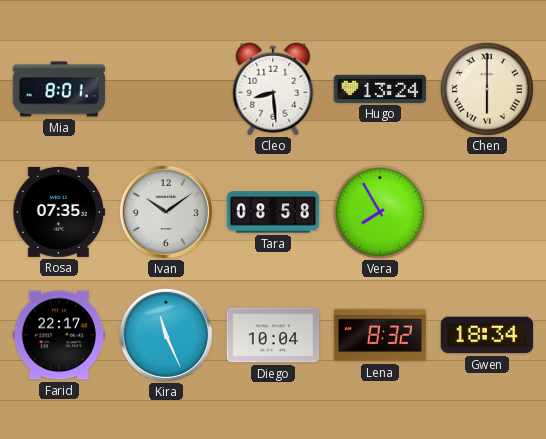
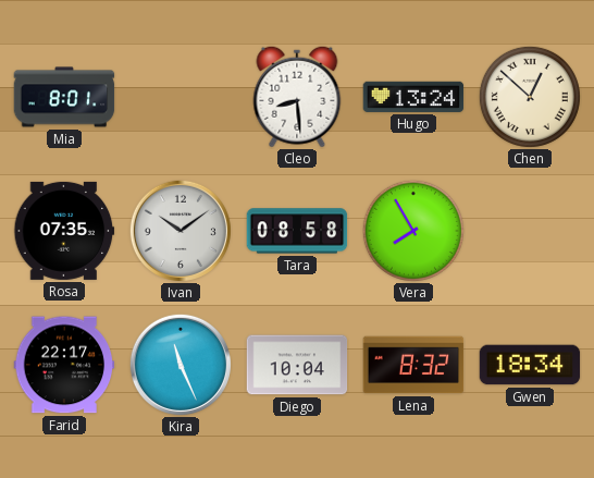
Chen: 6:00 -> 12:52 (530, 97)
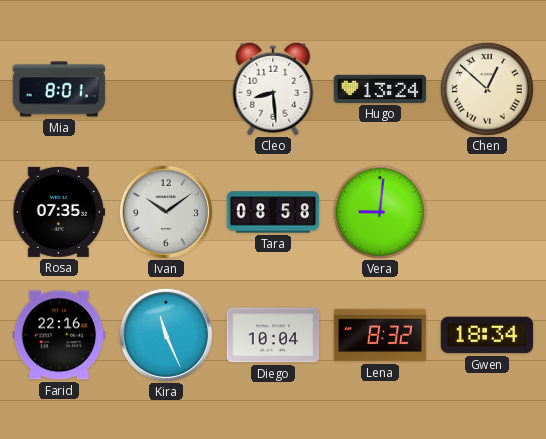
Vera: 7:55 -> 9:01 (380, 212)
Farid: 22:17 -> 22:16 (59, 335)
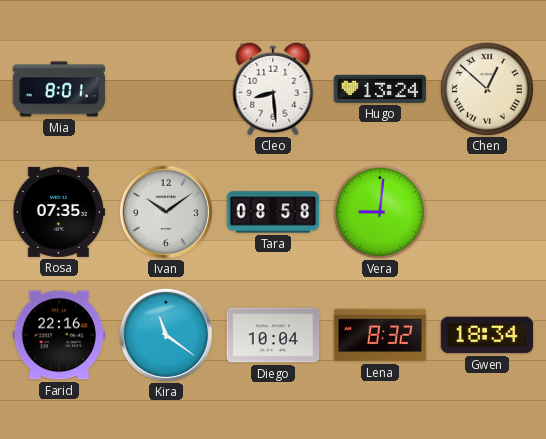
Kira: 11:26 -> 11:21 (166, 335)
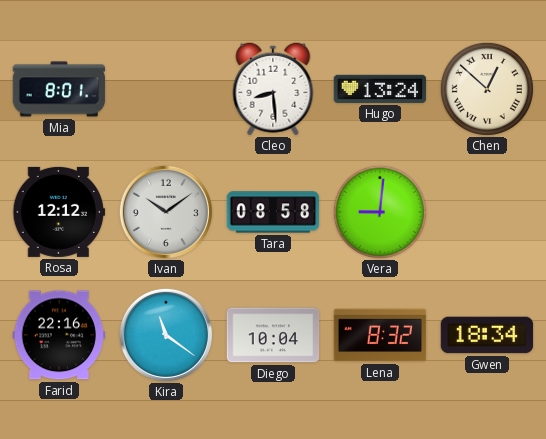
Rosa: 07:35 -> 12:12 (59, 212)
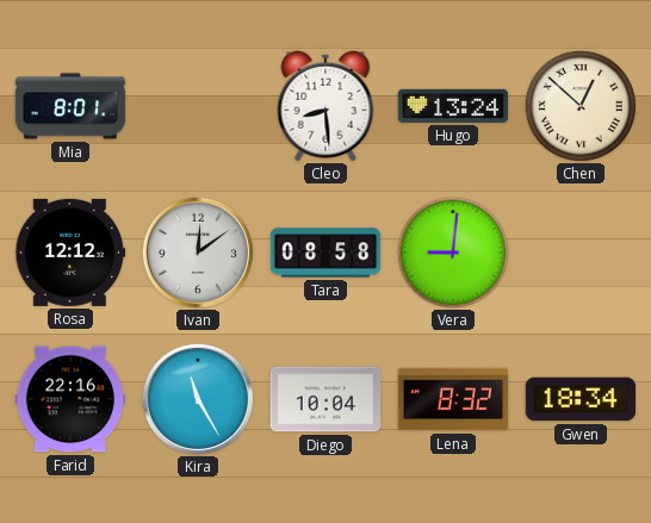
Ivan: 10:09 -> 12:09 (198, 253)
Kira: 11:21 -> 11:25 (198, 399)
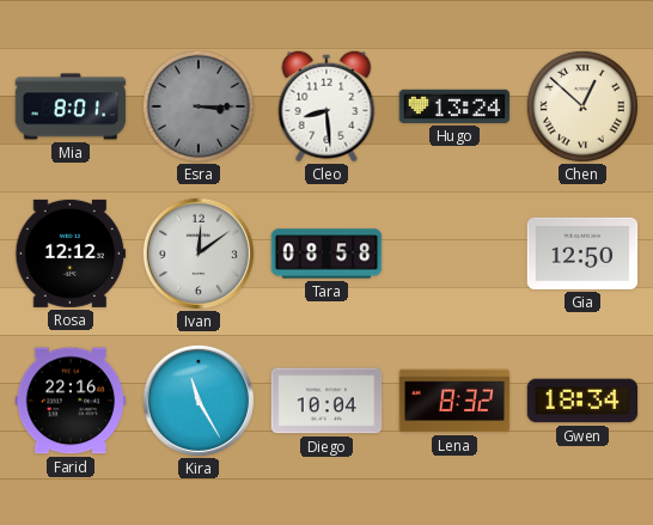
Esra: none -> 3:15 (199, 106)
Vera: 9:01 -> none (453, 253)
Gia: none -> 12:50 (582, 254)
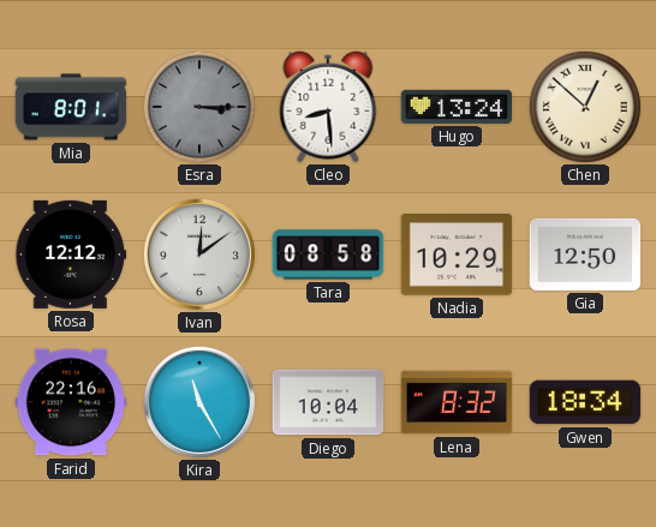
Nadia: none -> 10:29 (457, 256)
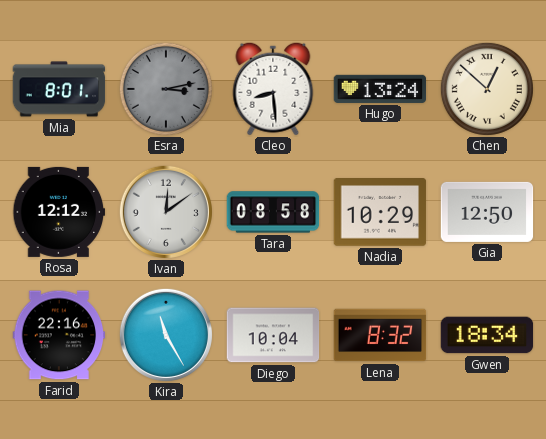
Esra: 3:15 -> 3:13 (166, 89)
